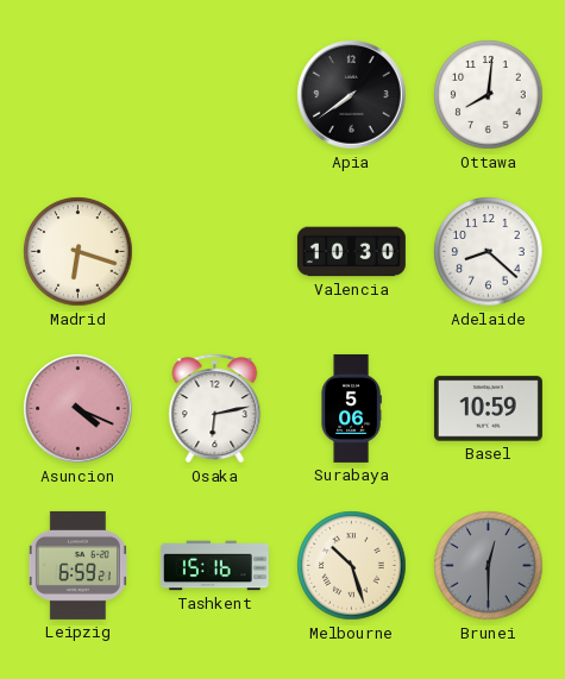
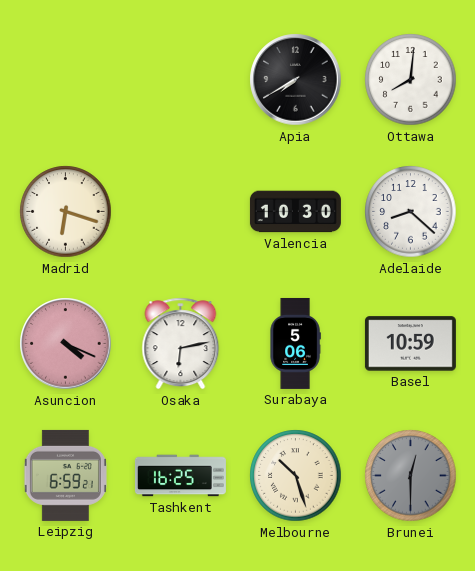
Apia: 7:39 -> 7:40 (296, 80)
Tashkent: 15:16 -> 16:25 (180, 476)
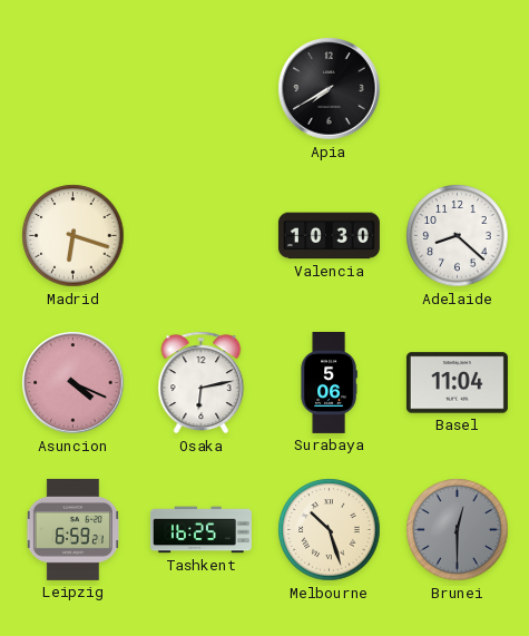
Ottawa: 8:01 -> none (411, 80)
Basel: 10:59 -> 11:04 (457, 383)
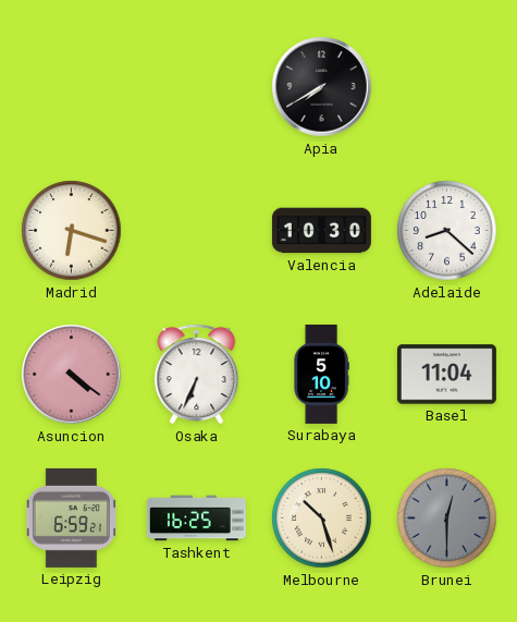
Asuncion: 4:19 -> 4:21 (72, 375)
Osaka: 6:13 -> 6:34 (197, 375)
Surabaya: 5:06 -> 5:10 (321, 374)
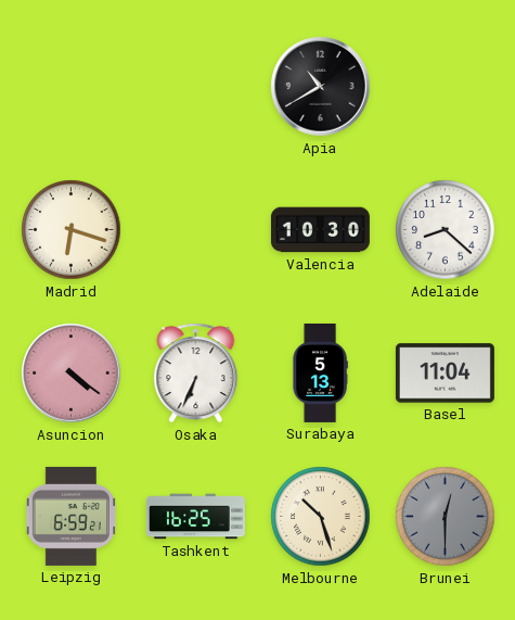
Apia: 7:40 -> 10:40 (321, 87)
Surabaya: 5:10 -> 5:13 (320, 372)
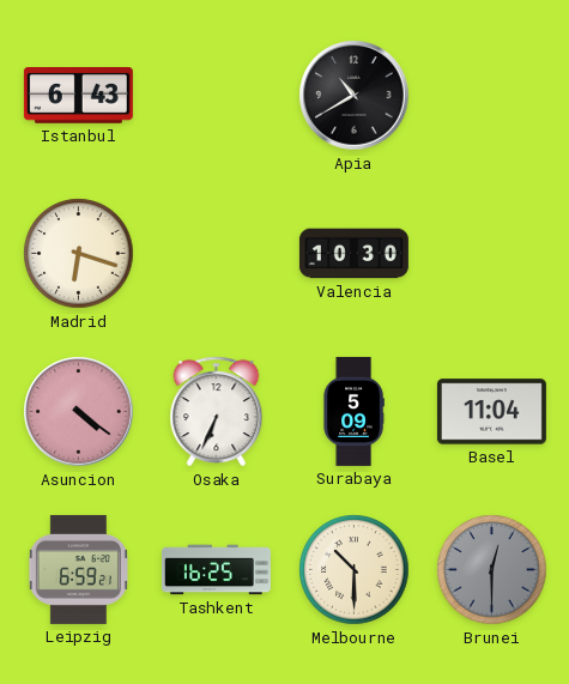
Istanbul: none -> 6:43 (78, 96)
Adelaide: 8:22 -> none (446, 230)
Surabaya: 5:13 -> 5:09 (353, 411)
Melbourne: 10:27 -> 10:30 (355, 570)
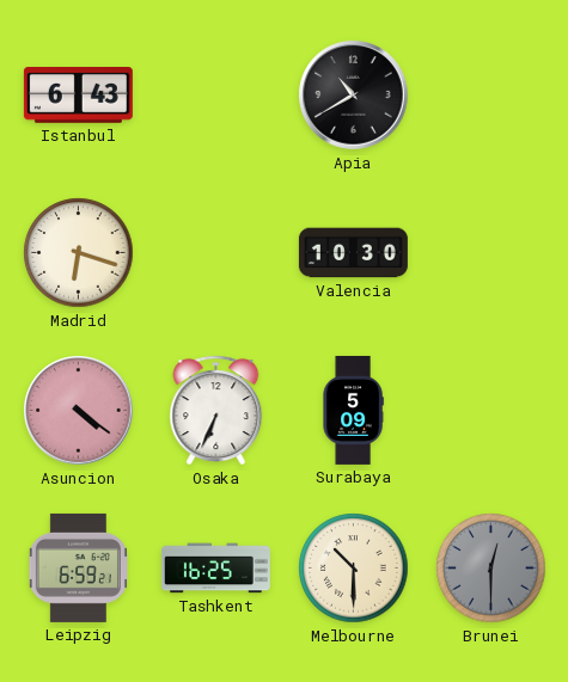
Basel: 11:04 -> none (491, 412)
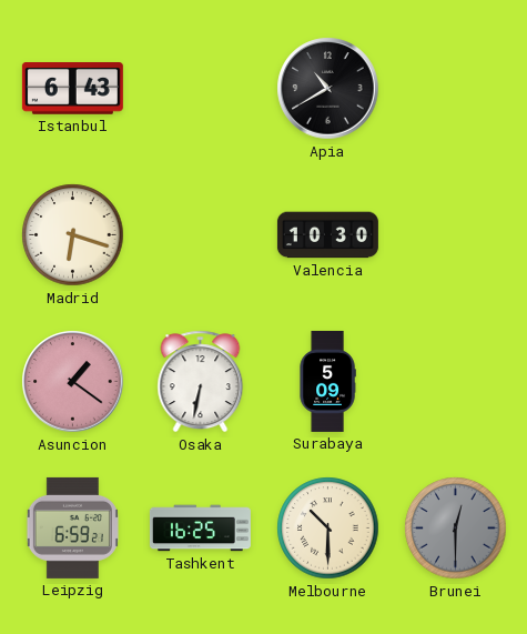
Asuncion: 4:21 -> 1:21 (73, 382)
Osaka: 6:34 -> 6:32 (201, 382)
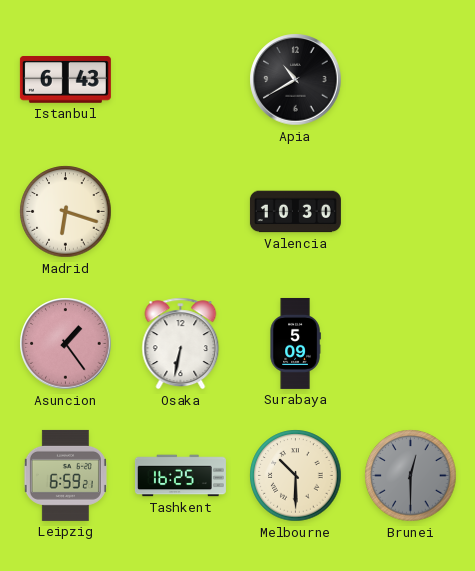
Asuncion: 1:21 -> 1:24 (66, 344)
